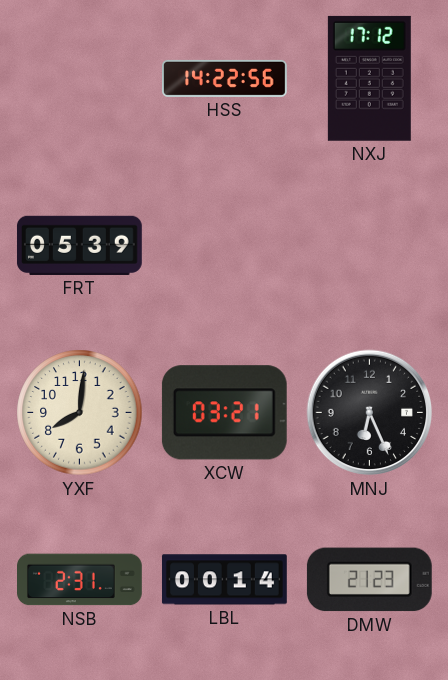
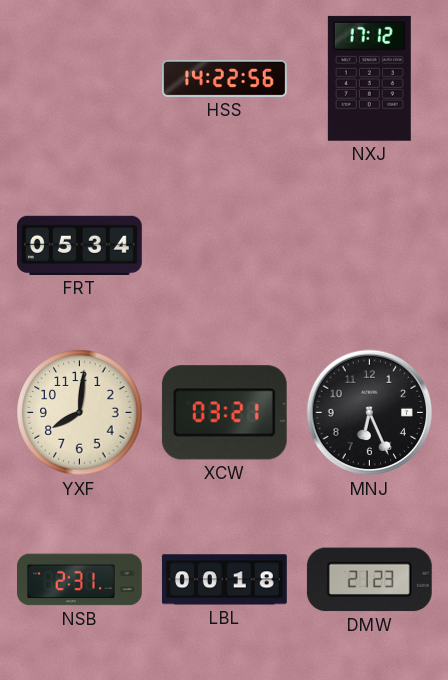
FRT: 05:39 -> 05:34 (79, 245)
LBL: 00:14 -> 00:18 (225, 580)
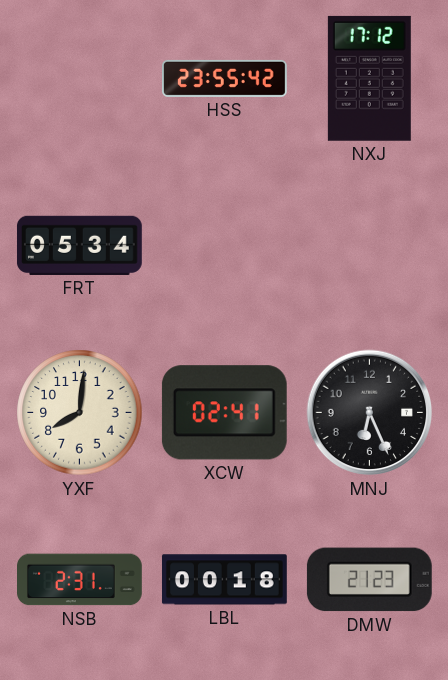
HSS: 14:22 -> 23:55 (225, 78)
XCW: 03:21 -> 02:41 (224, 413)
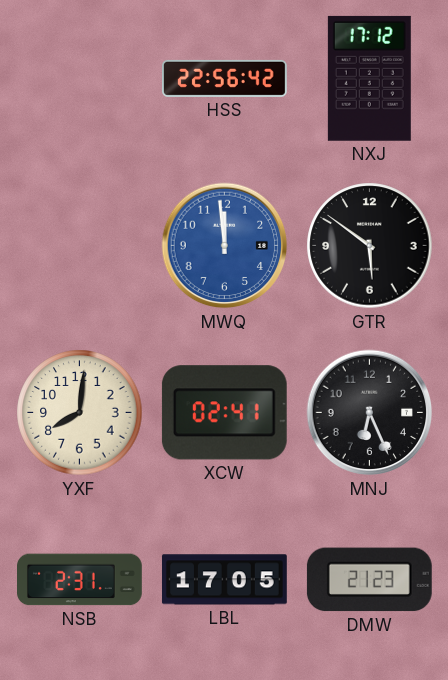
HSS: 23:55 -> 22:56 (225, 78)
FRT: 05:34 -> none (79, 245)
MWQ: none -> 11:59 (225, 246)
GTR: none -> 5:51 (370, 246)
LBL: 00:18 -> 17:05 (225, 580)
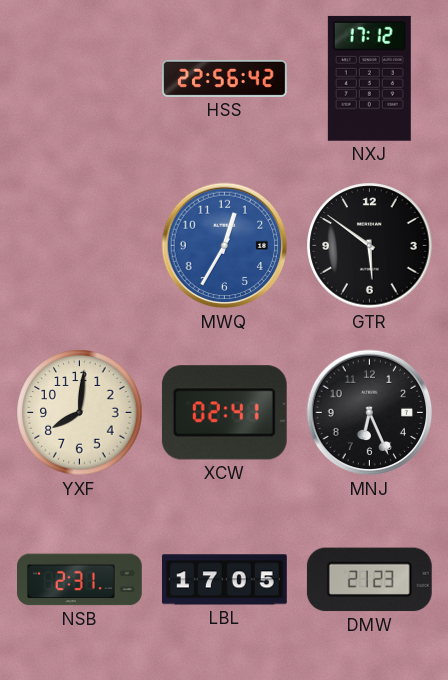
MWQ: 11:59 -> 12:35 (225, 246)
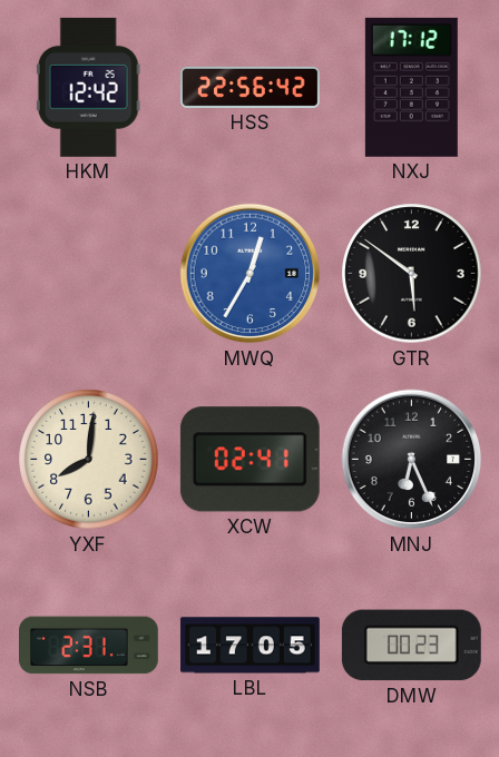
HKM: none -> 12:42 (88, 87)
DMW: 21:23 -> 00:23 (411, 646)
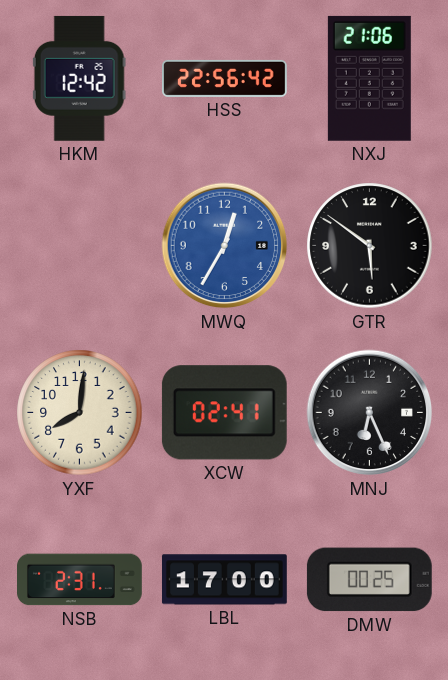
NXJ: 17:12 -> 21:06 (369, 78)
LBL: 17:05 -> 17:00 (225, 580)
DMW: 00:23 -> 00:25 (369, 580)
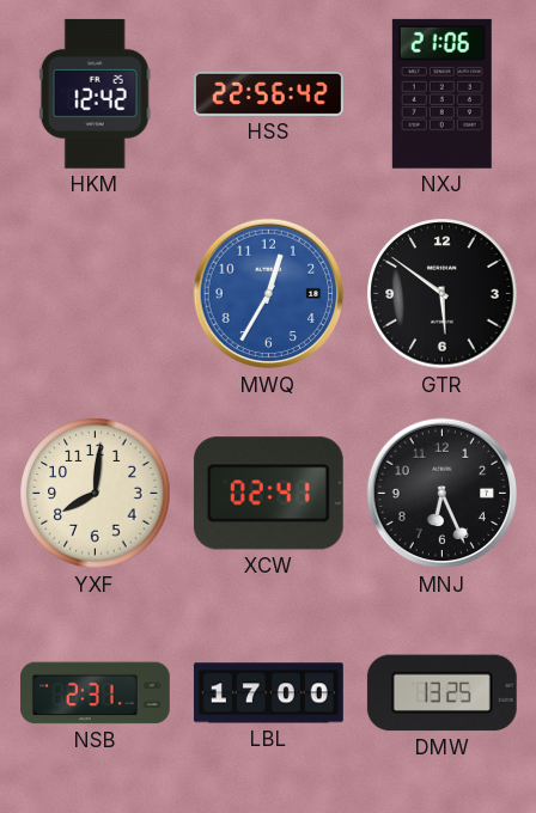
DMW: 00:25 -> 13:25 (441, 693)
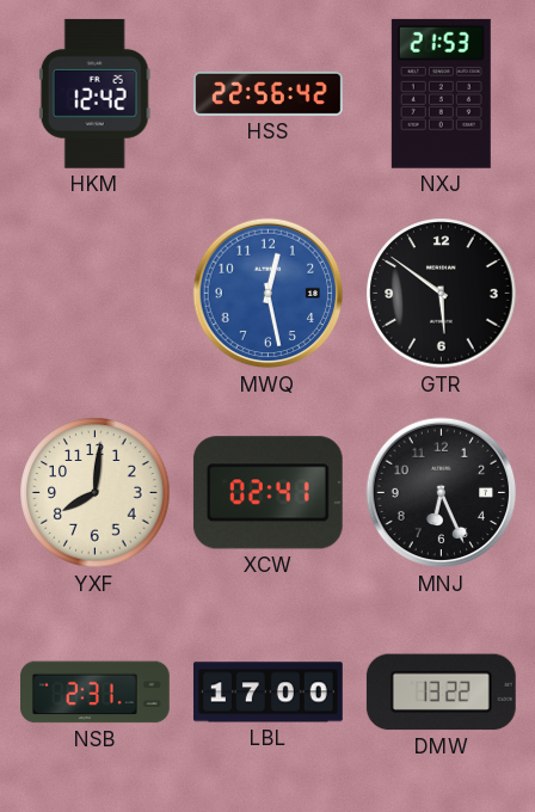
NXJ: 21:06 -> 21:53 (441, 93)
MWQ: 12:35 -> 12:28 (269, 294)
DMW: 13:25 -> 13:22 (441, 693)
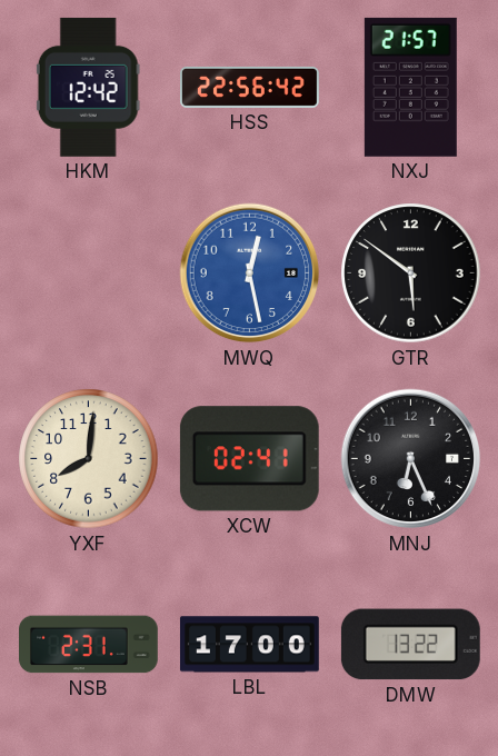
NXJ: 21:53 -> 21:57 (410, 87)
